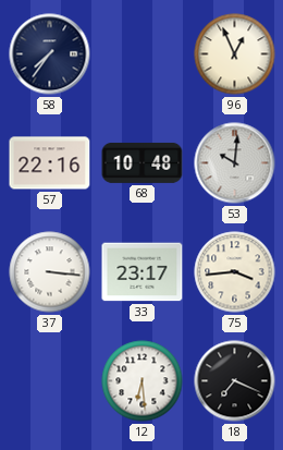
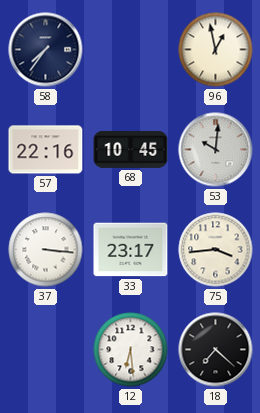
96: 12:56 -> 12:58 (216, 50)
68: 10:48 -> 10:45 (131, 149)
18: 7:19 -> 7:22 (216, 350)
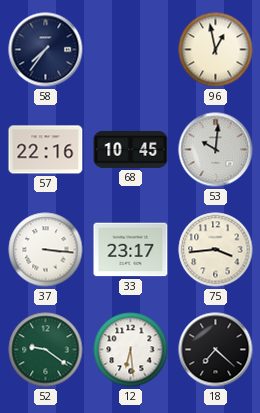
52: none -> 9:21 (46, 350)
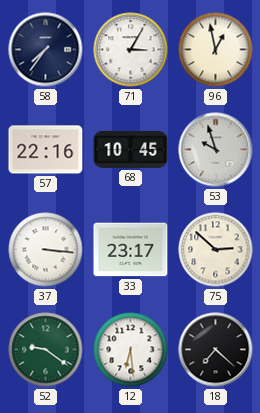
71: none -> 3:05 (131, 50)
53: 10:01 -> 9:57 (216, 150)
75: 3:44 -> 2:52 (216, 250)
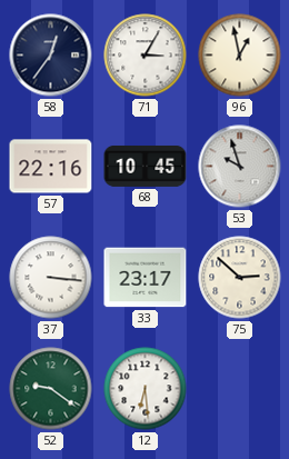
58: 7:36 -> 12:36 (51, 56)
18: 7:22 -> none (216, 350)
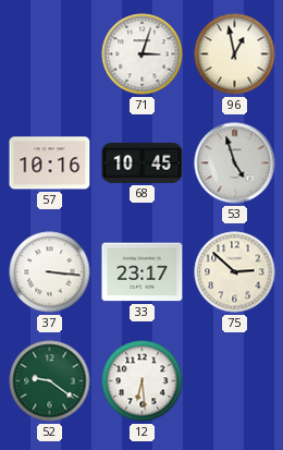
58: 12:36 -> none (51, 56)
71: 3:05 -> 3:03 (143, 54)
57: 22:16 -> 10:16 (50, 163)
53: 9:57 -> 4:57 (235, 163)
